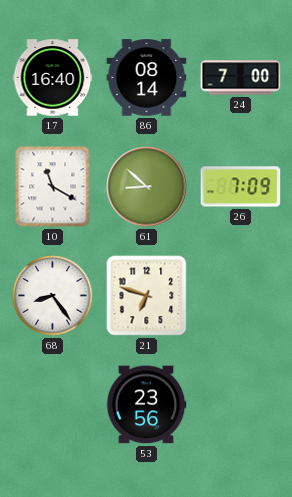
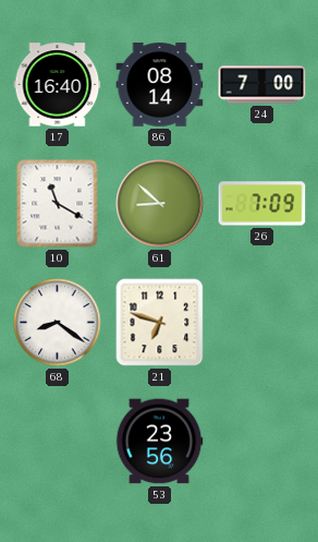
68: 8:24 -> 8:21 (58, 323)
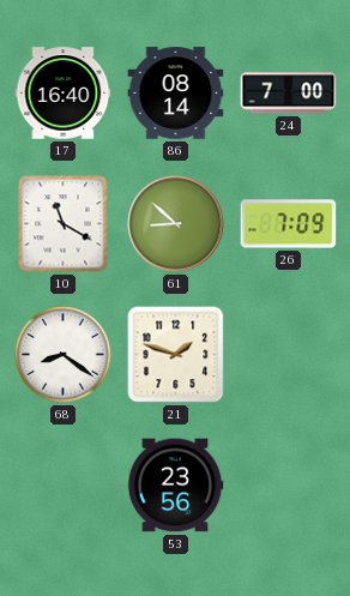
21: 6:48 -> 1:48 (176, 355)
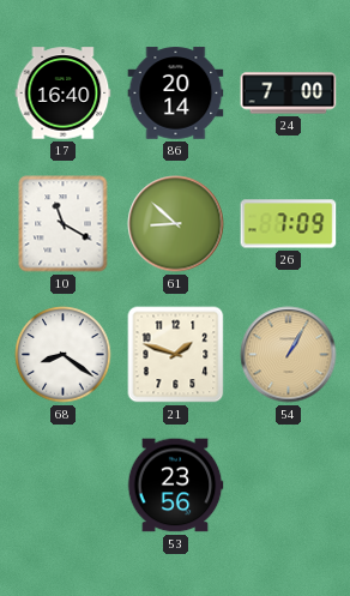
86: 08:14 -> 20:14 (176, 94)
54: none -> 1:05 (289, 355)
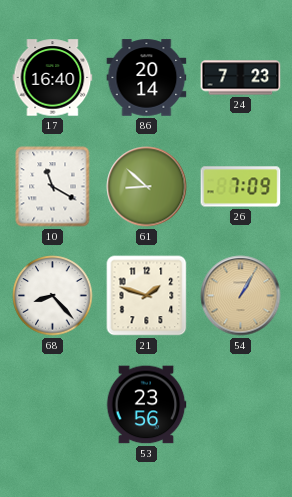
24: 7:00 -> 7:23 (241, 78)
68: 8:21 -> 8:23 (53, 296)
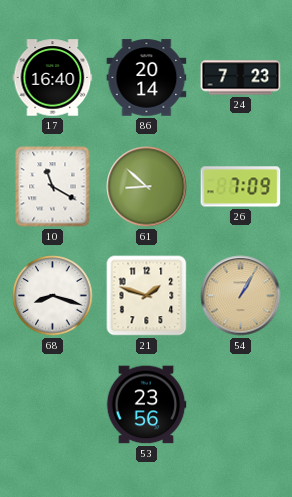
68: 8:23 -> 8:18 (53, 296)
